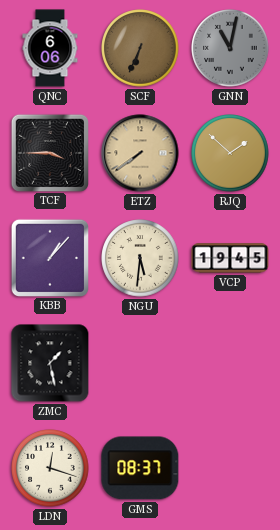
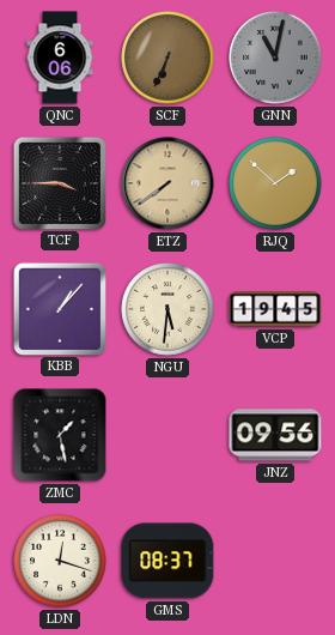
JNZ: none -> 09:56 (275, 435)
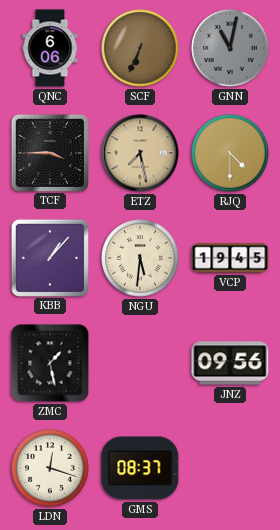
ETZ: 7:39 -> 7:28 (140, 153)
RJQ: 1:52 -> 4:30 (230, 153)
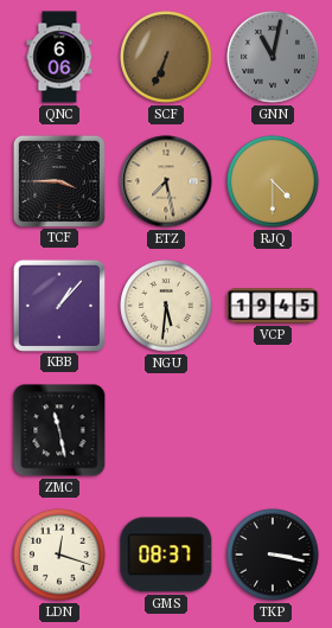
ZMC: 1:28 -> 11:28 (59, 430)
JNZ: 09:56 -> none (230, 363)
TKP: none -> 3:17 (273, 555)
